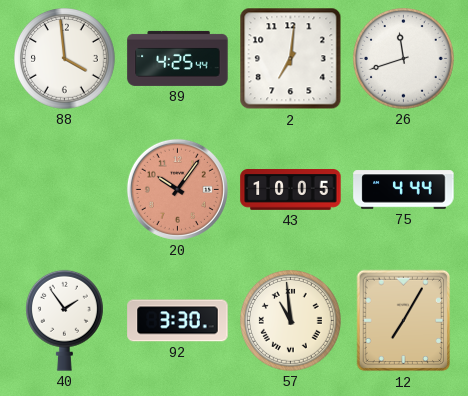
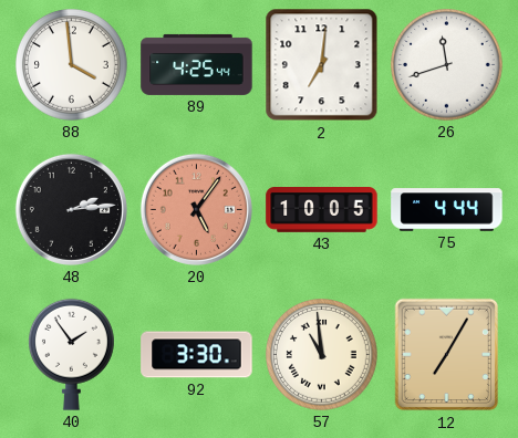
48: none -> 2:14 (71, 209)
20: 10:06 -> 5:06 (196, 209)
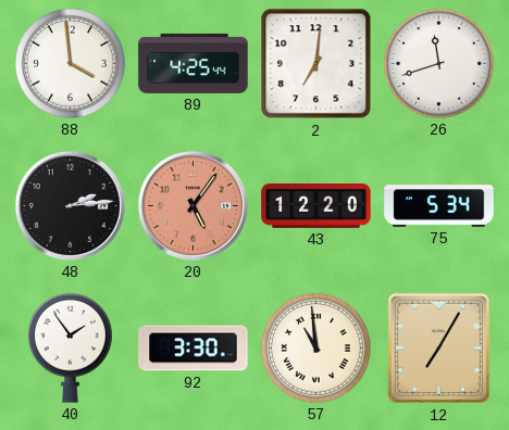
43: 10:05 -> 12:20 (316, 206)
75: 4:44 -> 5:34 (439, 206)
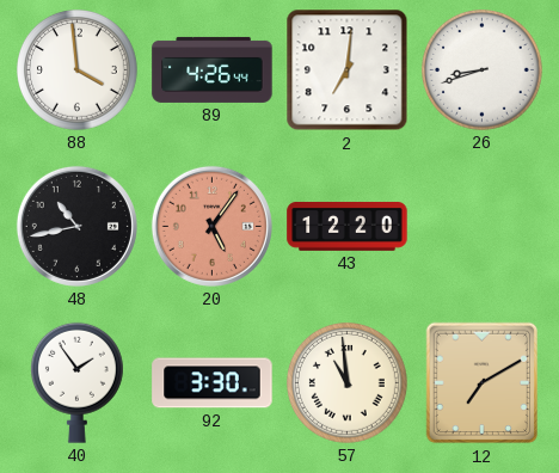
89: 4:25 -> 4:26 (213, 69)
26: 11:42 -> 8:42 (483, 70)
48: 2:14 -> 10:43 (76, 226)
75: 5:34 -> none (439, 206)
12: 7:05 -> 7:10 (483, 383)
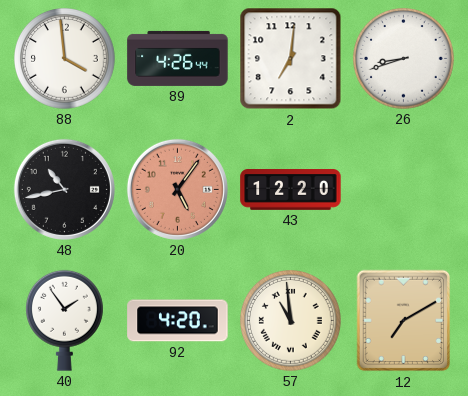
92: 3:30 -> 4:20 (178, 321)
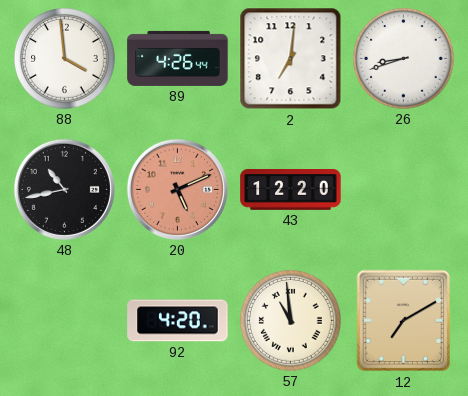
20: 5:06 -> 5:11 (177, 189)
40: 1:54 -> none (64, 320)
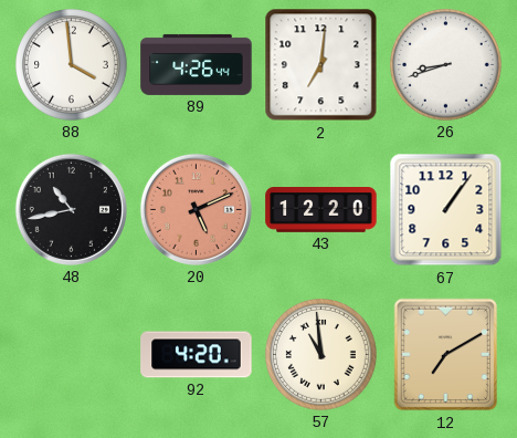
67: none -> 1:06 (446, 210)
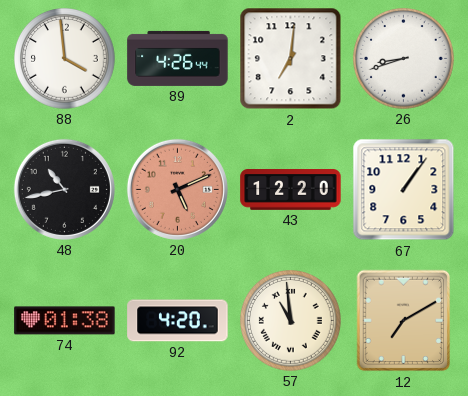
74: none -> 01:38 (65, 321)
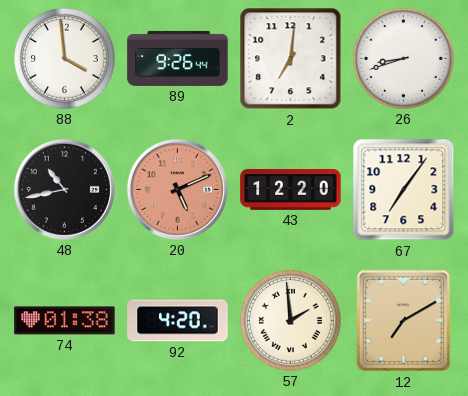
89: 4:26 -> 9:26 (178, 58)
67: 1:06 -> 7:06 (404, 190)
57: 10:59 -> 1:59 (291, 321)
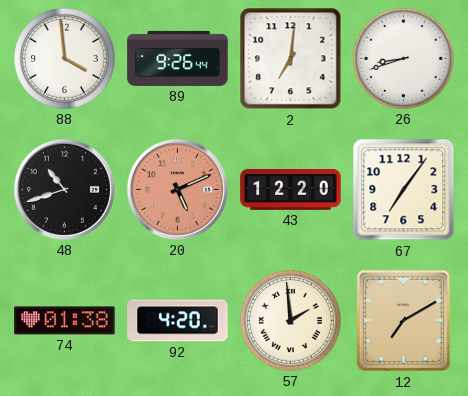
48: 10:43 -> 10:42 (64, 189)
